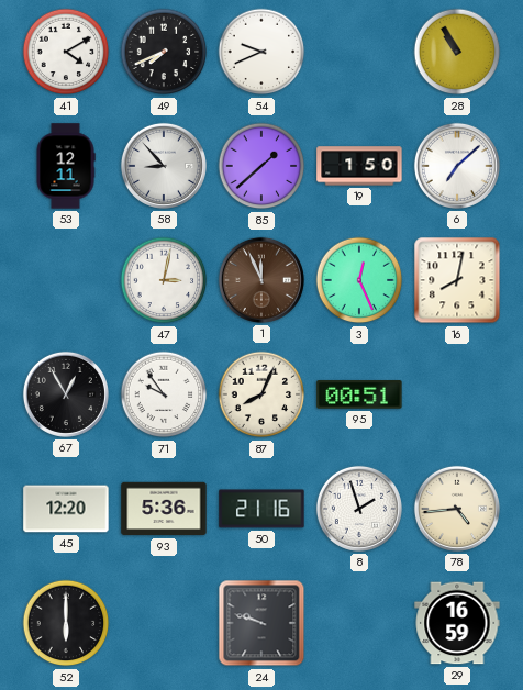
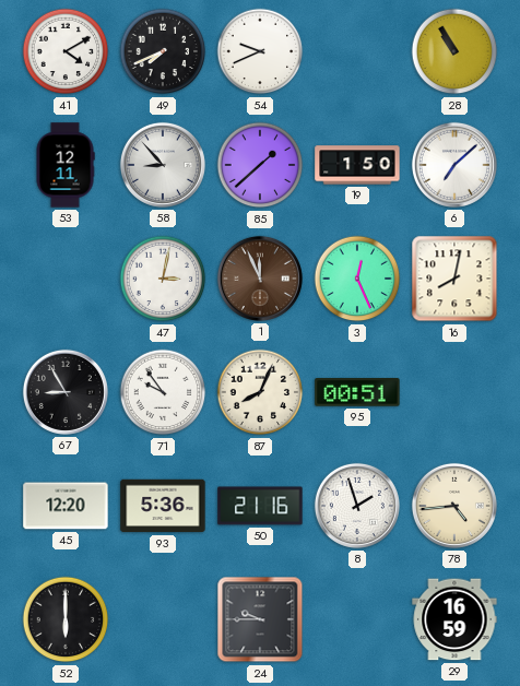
67: 12:55 -> 8:55 (66, 392)
24: 9:48 -> 9:45 (260, 619)
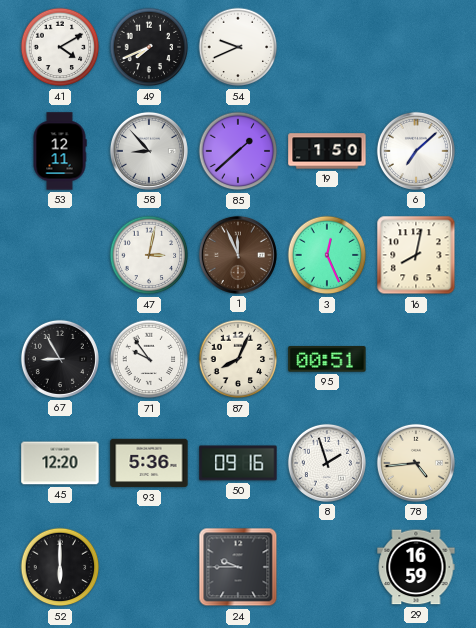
28: 10:55 -> none (454, 51)
50: 21:16 -> 09:16 (238, 463)
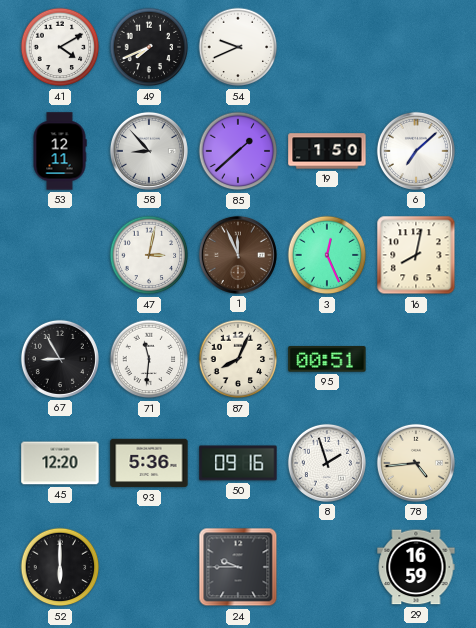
71: 9:54 -> 11:31 (149, 359)
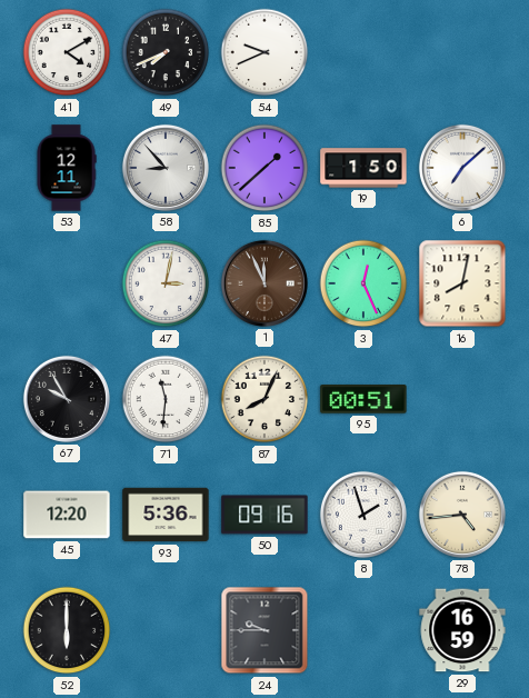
67: 8:55 -> 9:55 (67, 399)
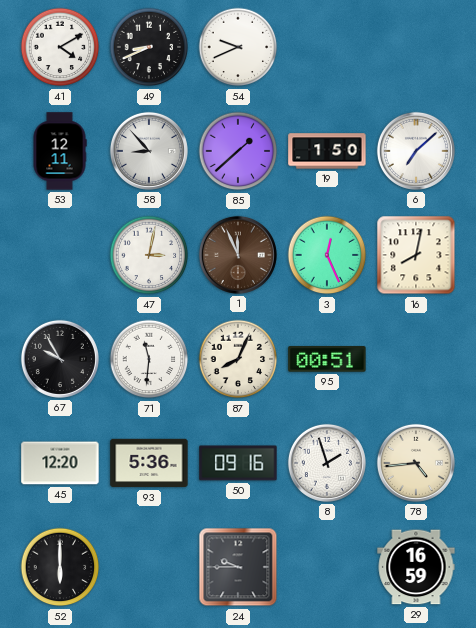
49: 7:41 -> 8:41 (149, 47)
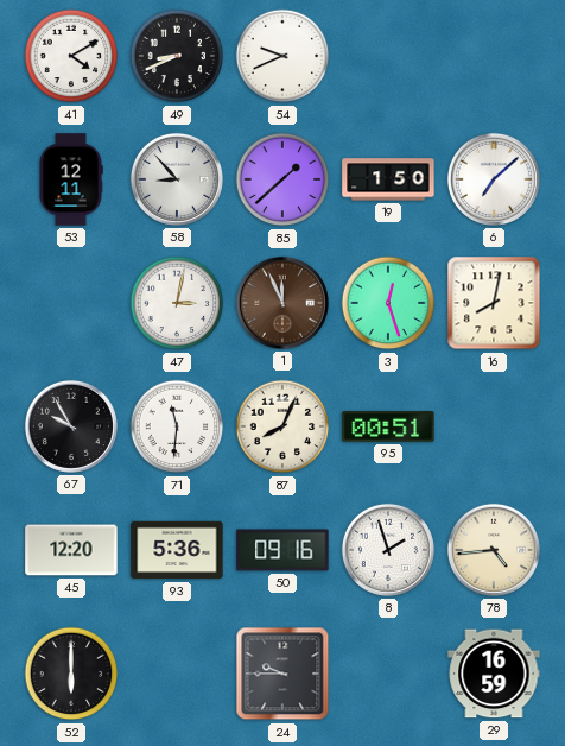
3: 12:26 -> 12:27 (388, 303)
